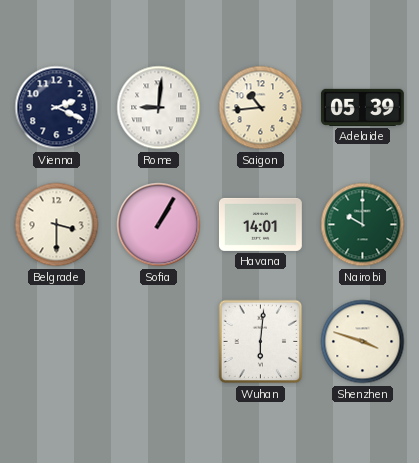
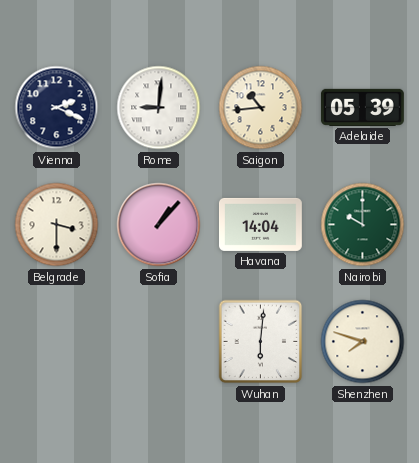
Sofia: 1:05 -> 1:07 (159, 225)
Havana: 14:01 -> 14:04 (260, 224)
Shenzhen: 3:48 -> 7:48 (363, 342)
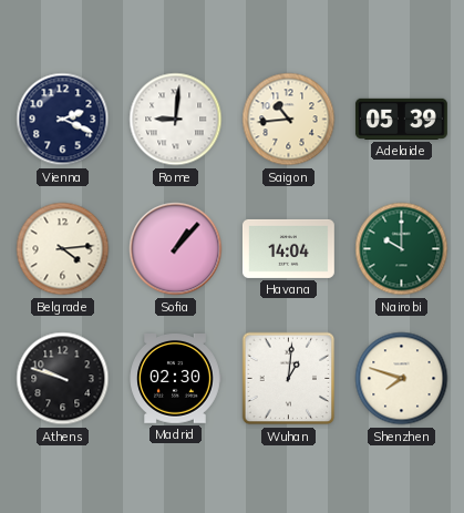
Belgrade: 3:30 -> 4:14 (63, 249)
Athens: none -> 9:48 (63, 379)
Madrid: none -> 02:30 (175, 379)
Wuhan: 6:01 -> 1:01 (289, 379)
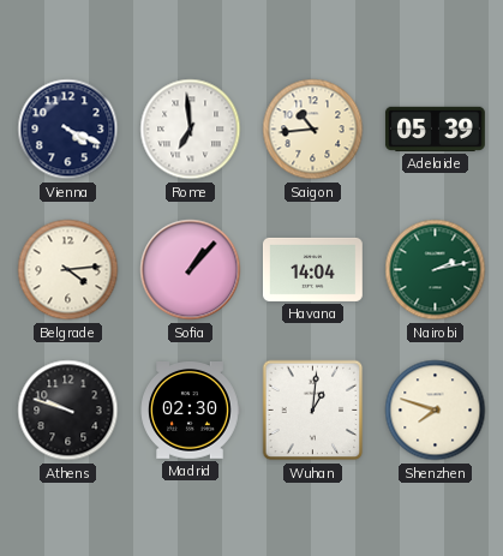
Vienna: 2:19 -> 4:19 (68, 130)
Rome: 9:01 -> 6:59 (191, 130)
Nairobi: 10:00 -> 2:13 (436, 270)
